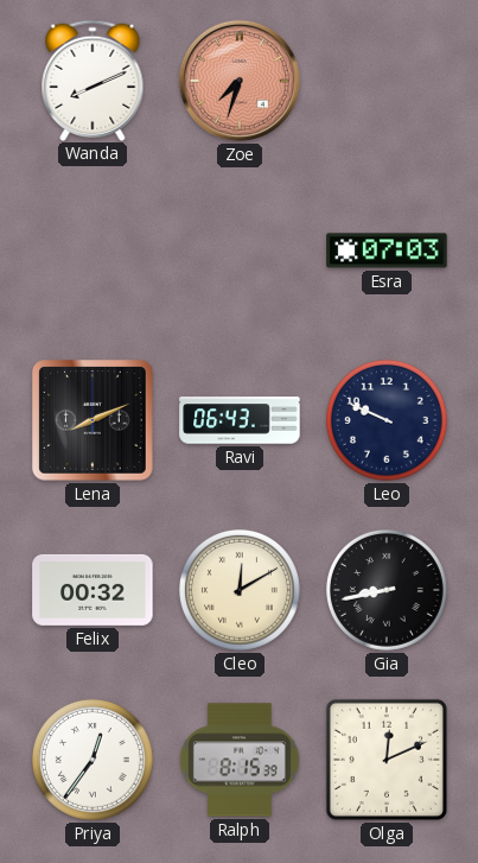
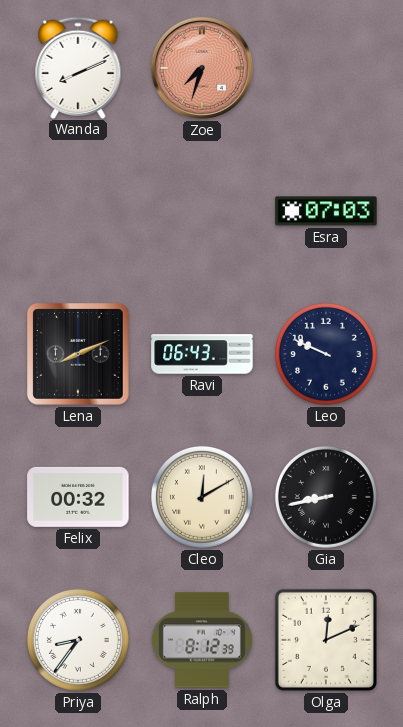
Priya: 12:36 -> 8:36 (78, 640)
Ralph: 8:15 -> 8:12 (202, 640)
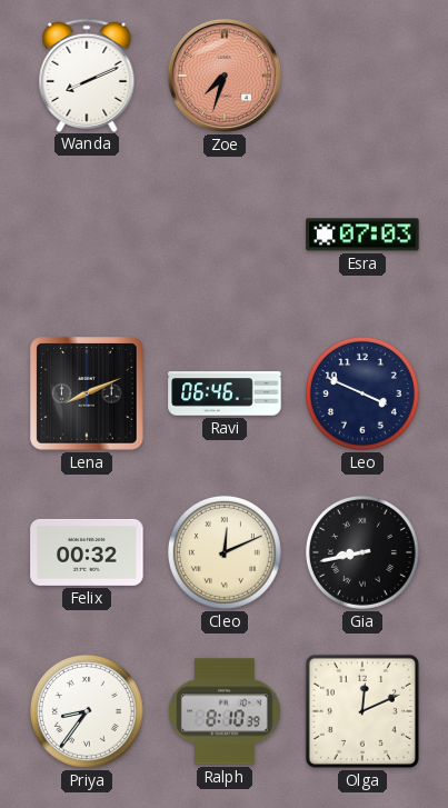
Ravi: 06:43 -> 06:46 (225, 393)
Leo: 9:49 -> 3:49 (362, 393)
Cleo: 12:10 -> 12:11 (225, 552)
Ralph: 8:12 -> 8:10 (225, 711)
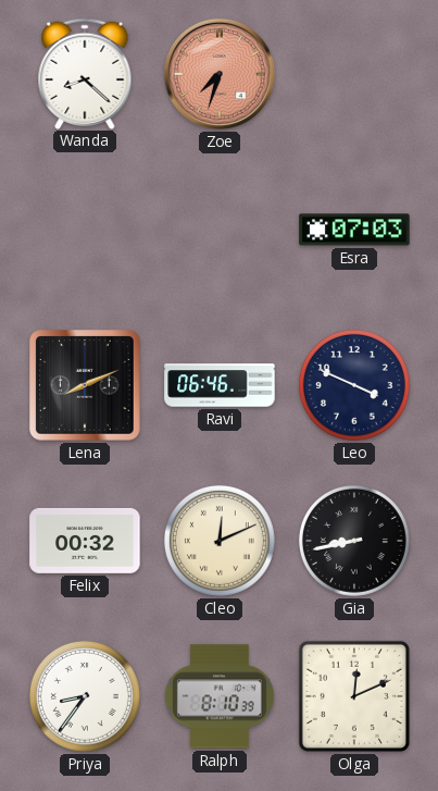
Wanda: 8:11 -> 8:22 (85, 73)
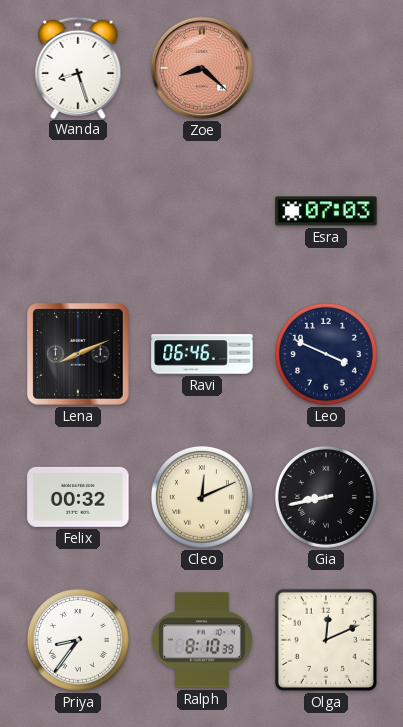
Wanda: 8:22 -> 8:27 (78, 67)
Zoe: 7:33 -> 8:22 (202, 68)
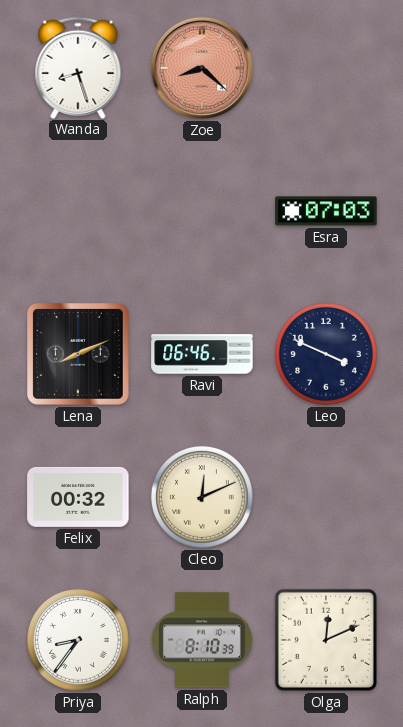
Gia: 8:43 -> none (326, 497)
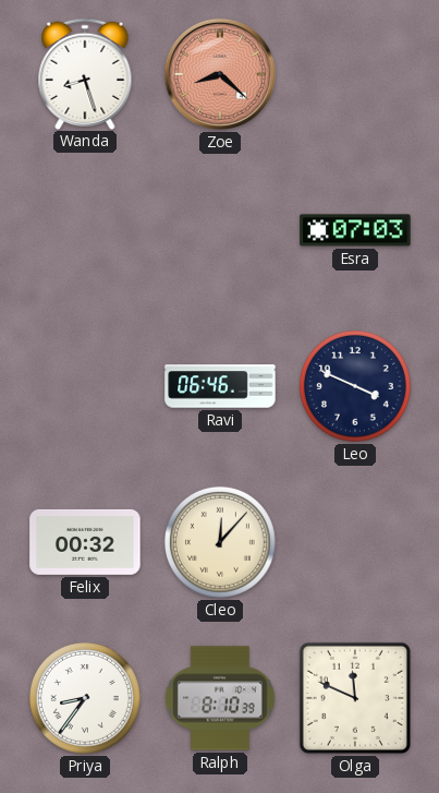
Lena: 8:11 -> none (78, 354)
Cleo: 12:11 -> 12:07 (220, 542)
Olga: 12:11 -> 11:49 (355, 698)
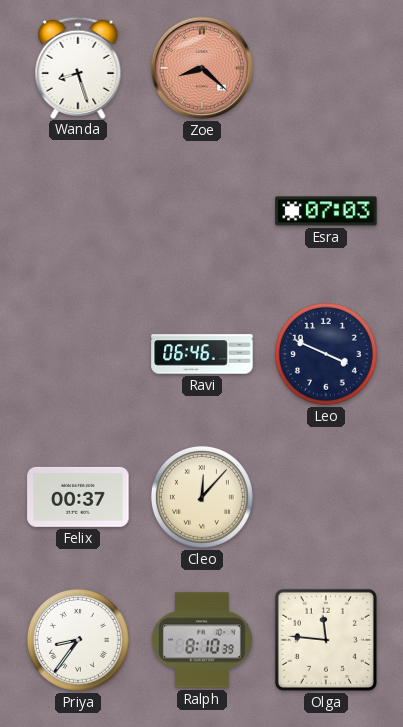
Felix: 00:32 -> 00:37 (78, 497)
Olga: 11:49 -> 11:46 (326, 640)
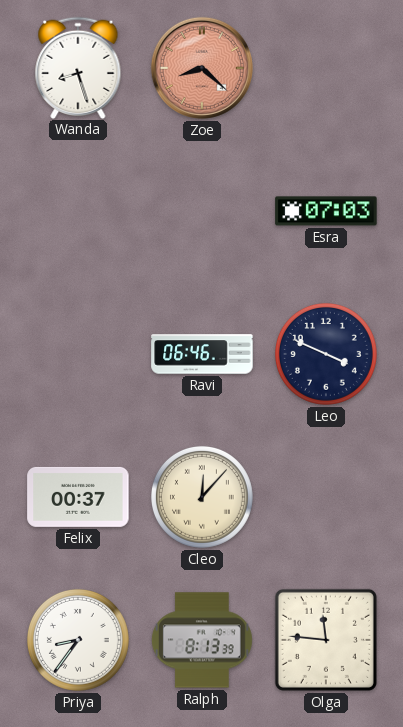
Ralph: 8:10 -> 8:13 (202, 640)
